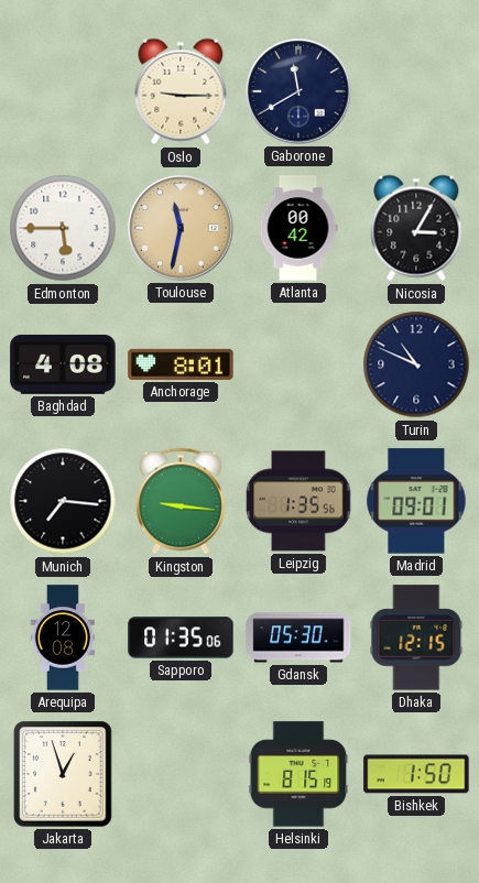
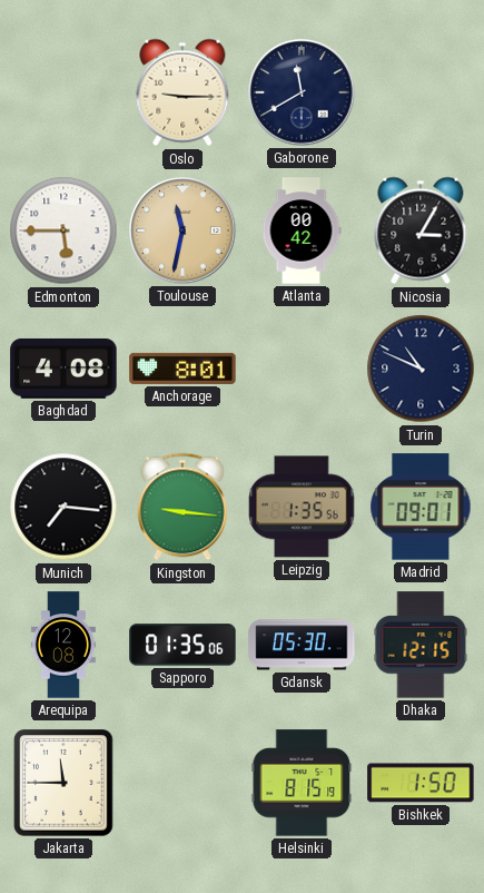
Jakarta: 12:57 -> 11:45 (63, 783)
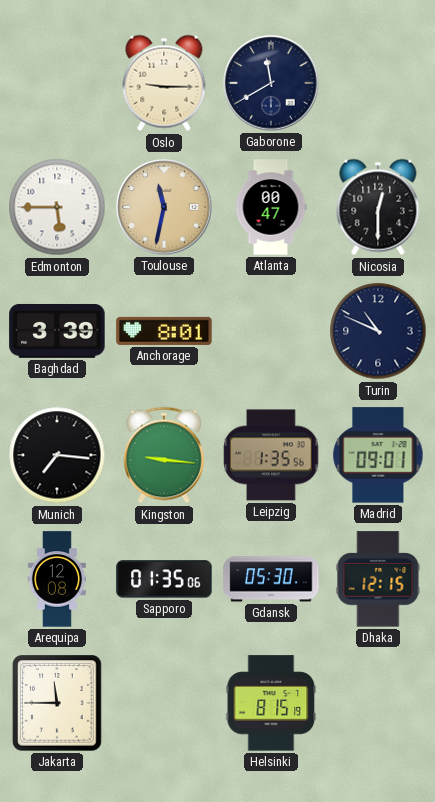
Atlanta: 00:42 -> 00:47 (271, 207)
Nicosia: 3:05 -> 12:30 (378, 207)
Baghdad: 4:08 -> 3:39 (57, 331)
Bishkek: 1:50 -> none (421, 783)
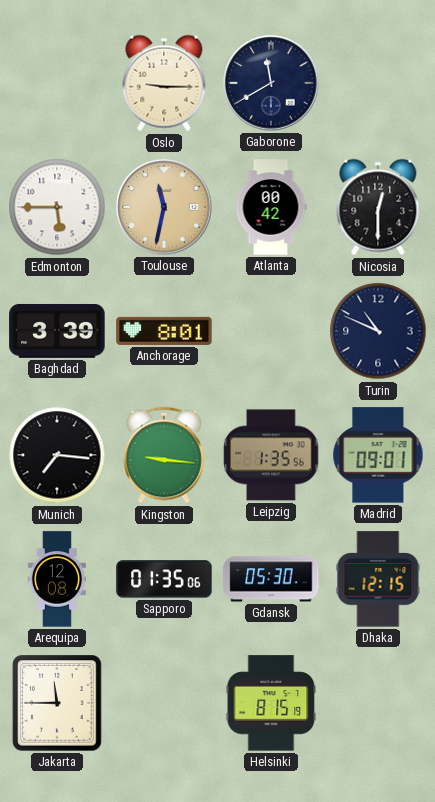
Atlanta: 00:47 -> 00:42 (271, 207)
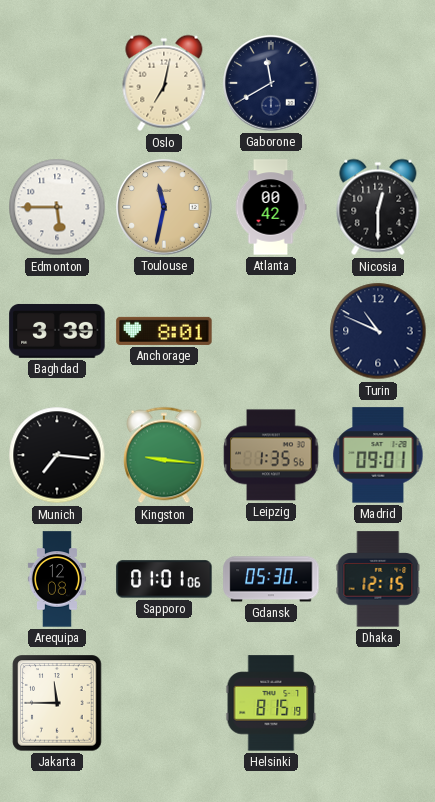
Oslo: 9:15 -> 7:02 (164, 83)
Sapporo: 01:35 -> 01:01 (164, 579)
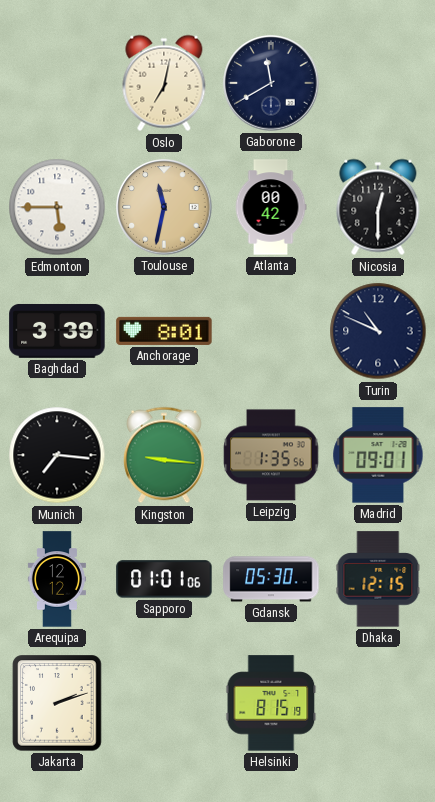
Arequipa: 12:08 -> 12:12 (57, 579)
Jakarta: 11:45 -> 2:12 (57, 703)
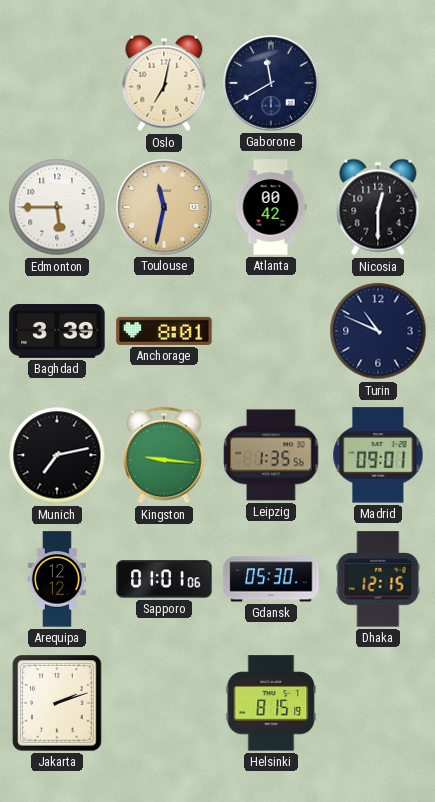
Munich: 7:16 -> 7:13 (57, 455)
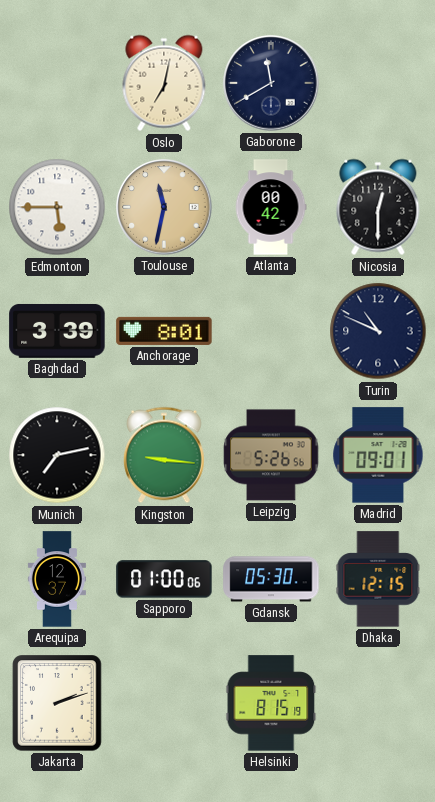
Leipzig: 1:35 -> 5:26 (271, 455)
Arequipa: 12:12 -> 12:37 (57, 579)
Sapporo: 01:01 -> 01:00 (164, 579)
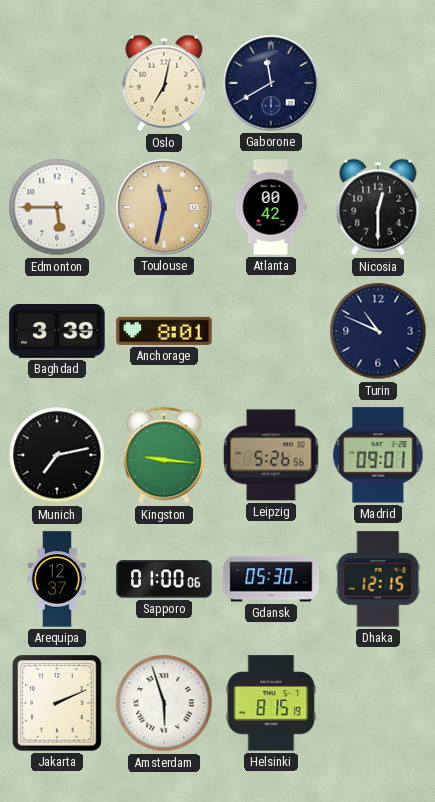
Jakarta: 2:12 -> 2:11 (57, 703)
Amsterdam: none -> 5:57 (164, 703)
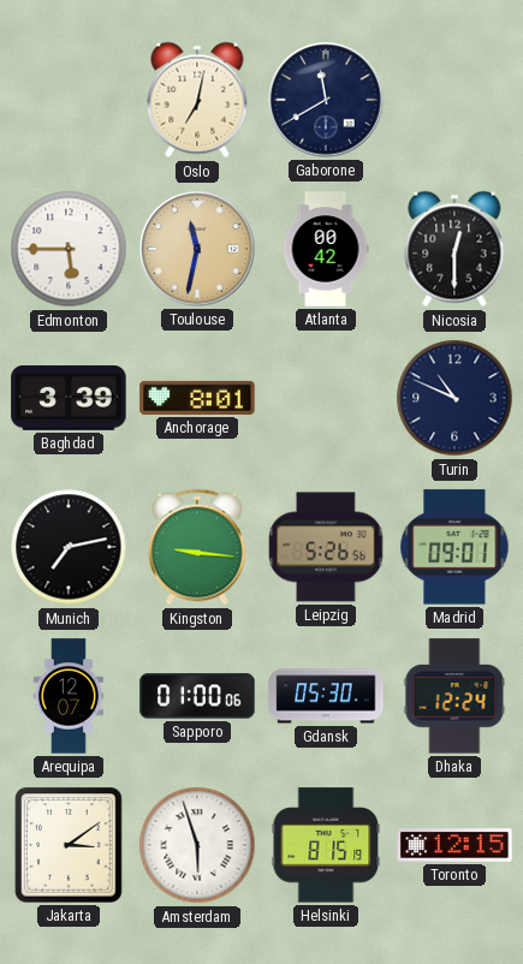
Arequipa: 12:37 -> 12:07 (69, 696)
Dhaka: 12:15 -> 12:24 (454, 696)
Jakarta: 2:11 -> 3:09 (69, 845)
Toronto: none -> 12:15 (454, 845)
